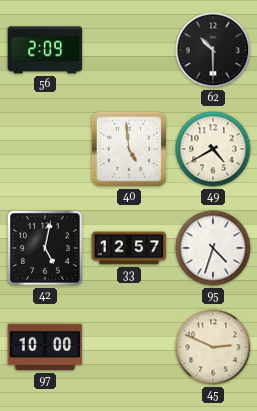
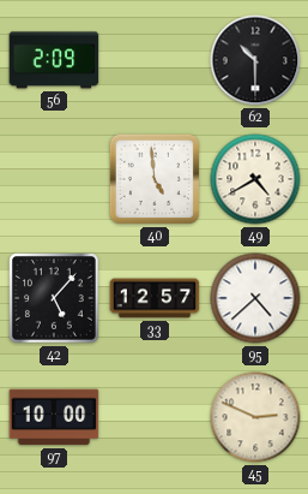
42: 5:02 -> 5:07 (55, 299)
95: 4:33 -> 4:38 (255, 298)
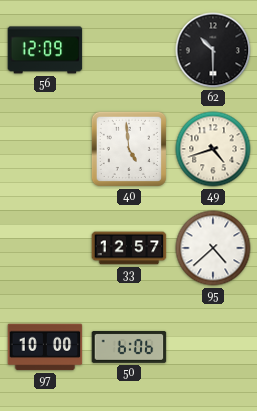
56: 2:09 -> 12:09 (45, 50)
49: 4:40 -> 4:42 (213, 149)
42: 5:07 -> none (55, 299)
50: none -> 6:06 (129, 348)
45: 2:49 -> none (255, 417)
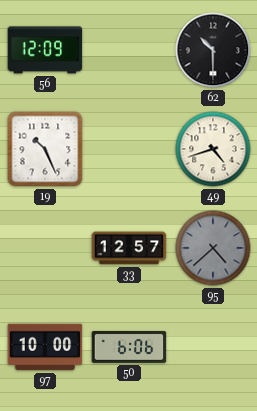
19: none -> 10:26 (45, 149)
40: 4:59 -> none (129, 149)
95 dial: white -> grey (213, 248)
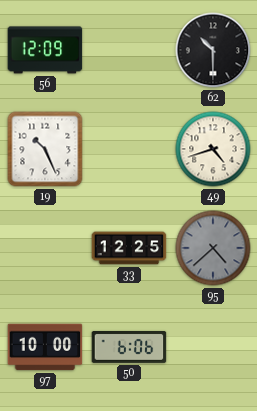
33: 12:57 -> 12:25 (129, 248)
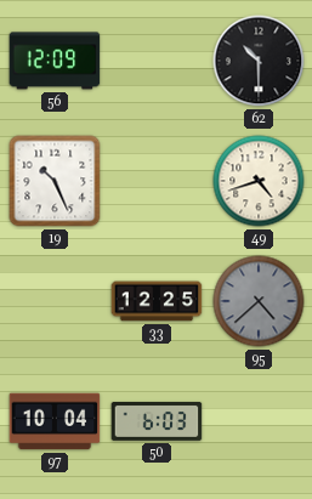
97: 10:00 -> 10:04 (55, 421)
50: 6:06 -> 6:03 (157, 423)
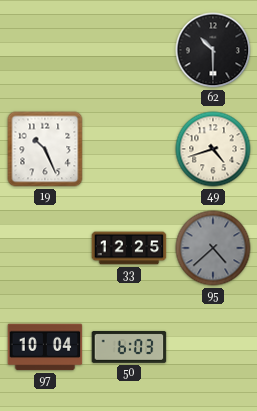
56: 12:09 -> none (55, 61)
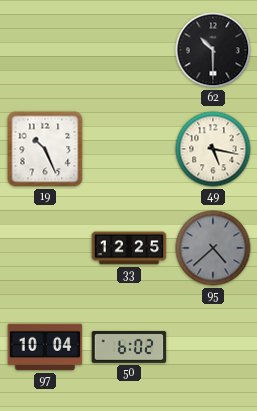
49: 4:42 -> 5:17 (213, 149)
50: 6:03 -> 6:02 (129, 348)
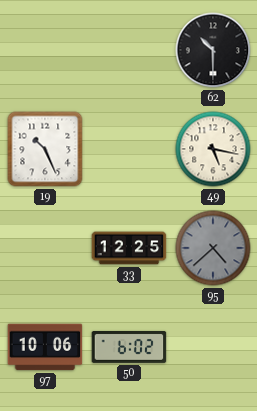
97: 10:04 -> 10:06 (45, 347)
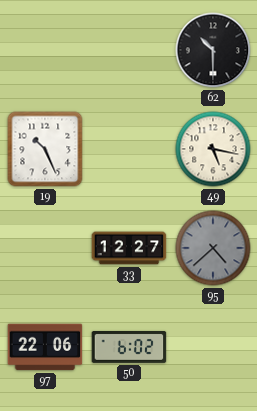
33: 12:25 -> 12:27 (129, 248)
97: 10:06 -> 22:06 (45, 347)
